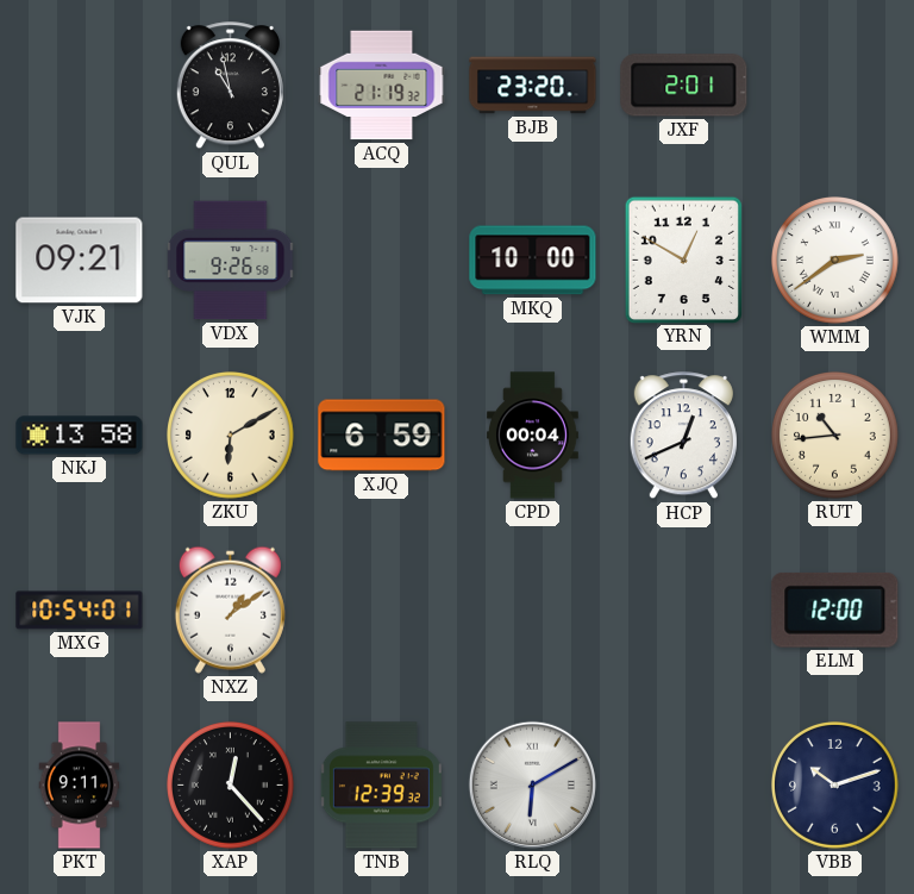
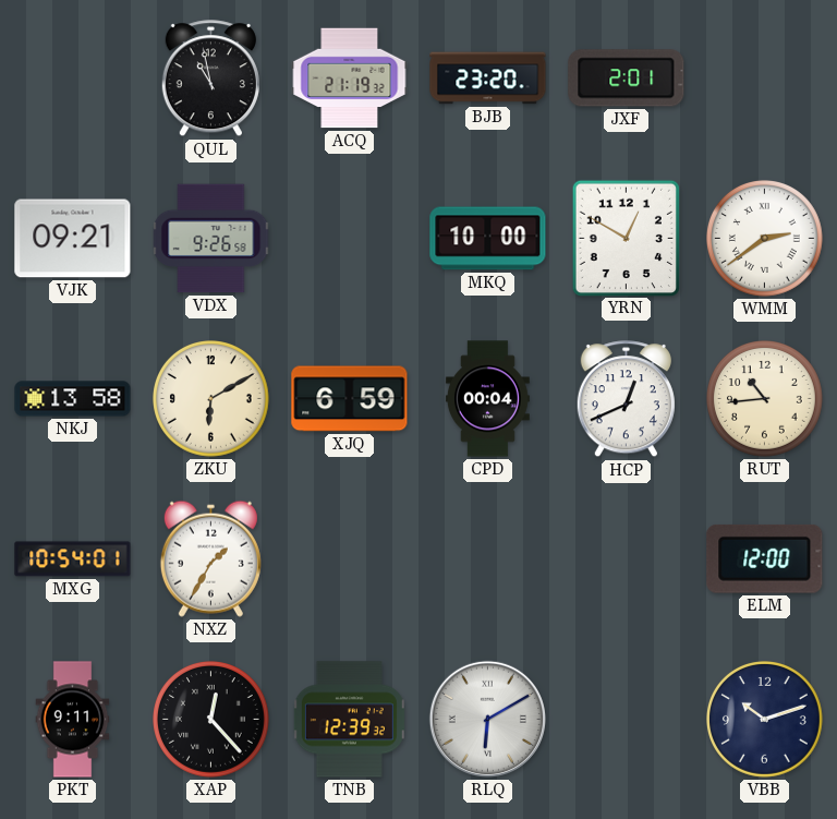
NXZ: 1:09 -> 1:35 (210, 558)
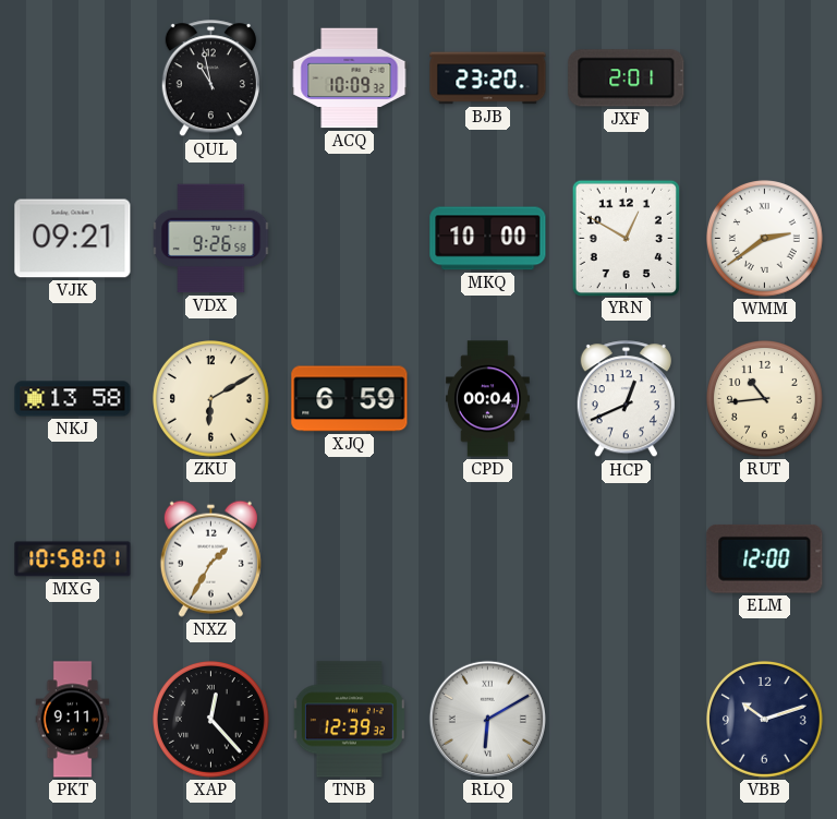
ACQ: 21:19 -> 10:09 (350, 79)
MXG: 10:54 -> 10:58 (73, 559)
